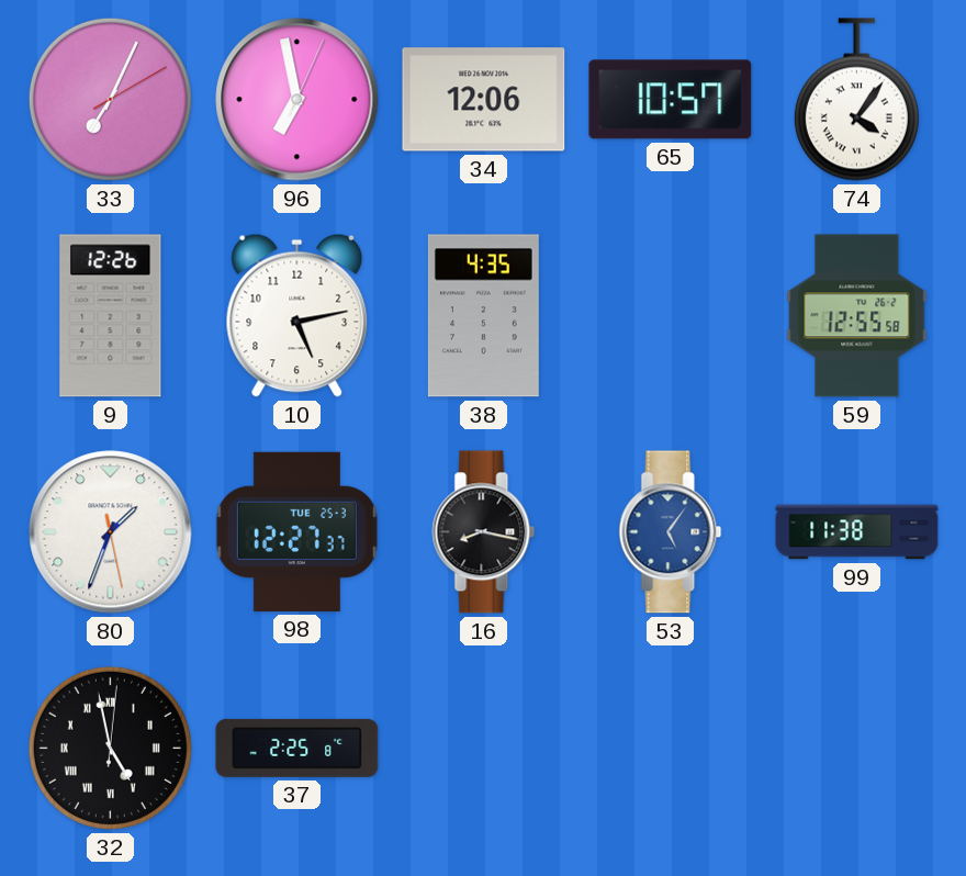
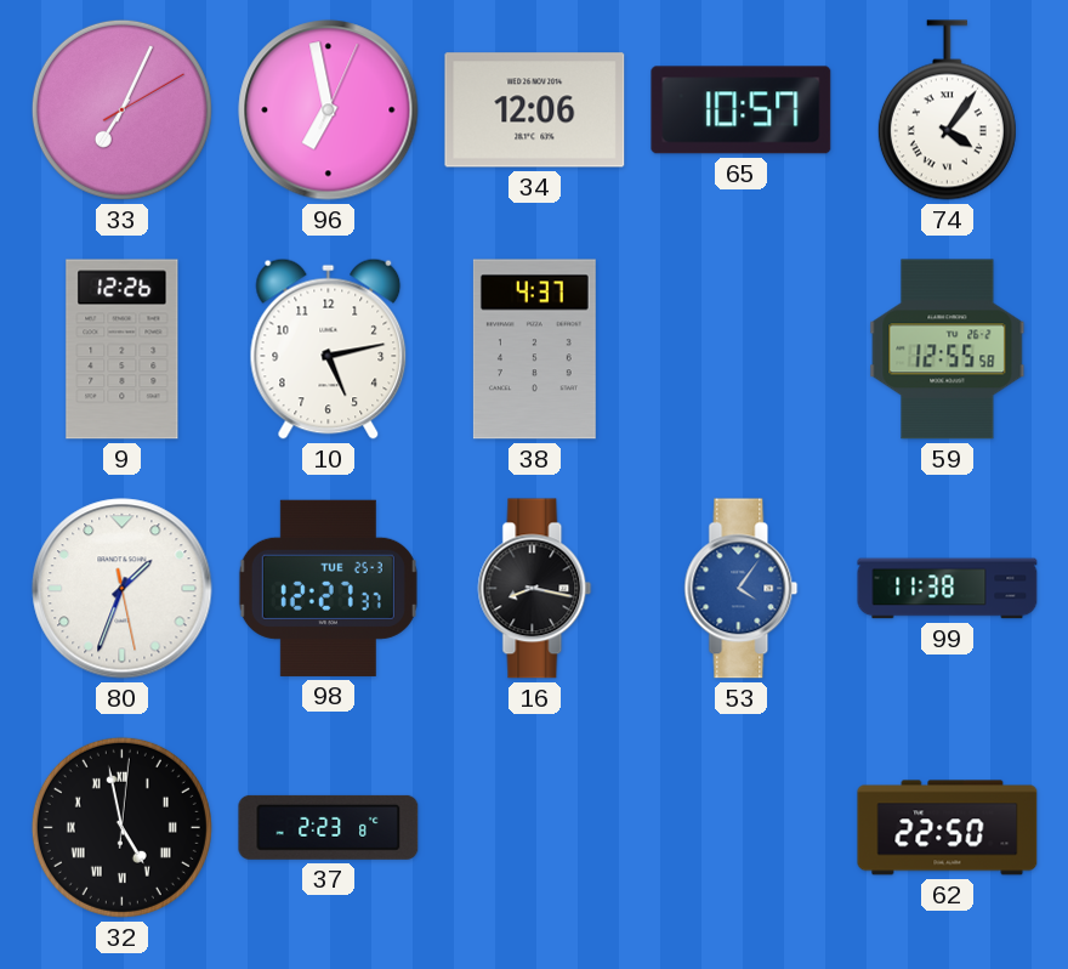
38: 4:35 -> 4:37 (534, 350)
53: 5:06 -> 4:06 (742, 589)
37: 2:25 -> 2:23 (329, 827)
62: none -> 22:50 (948, 828)
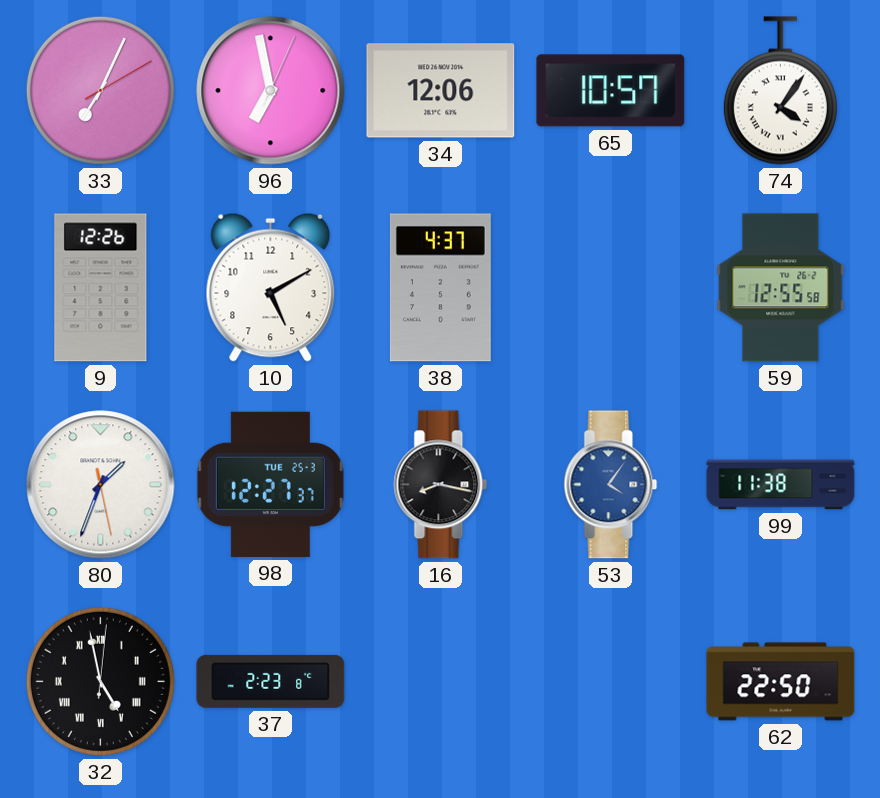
10: 5:13 -> 5:10 (271, 287)
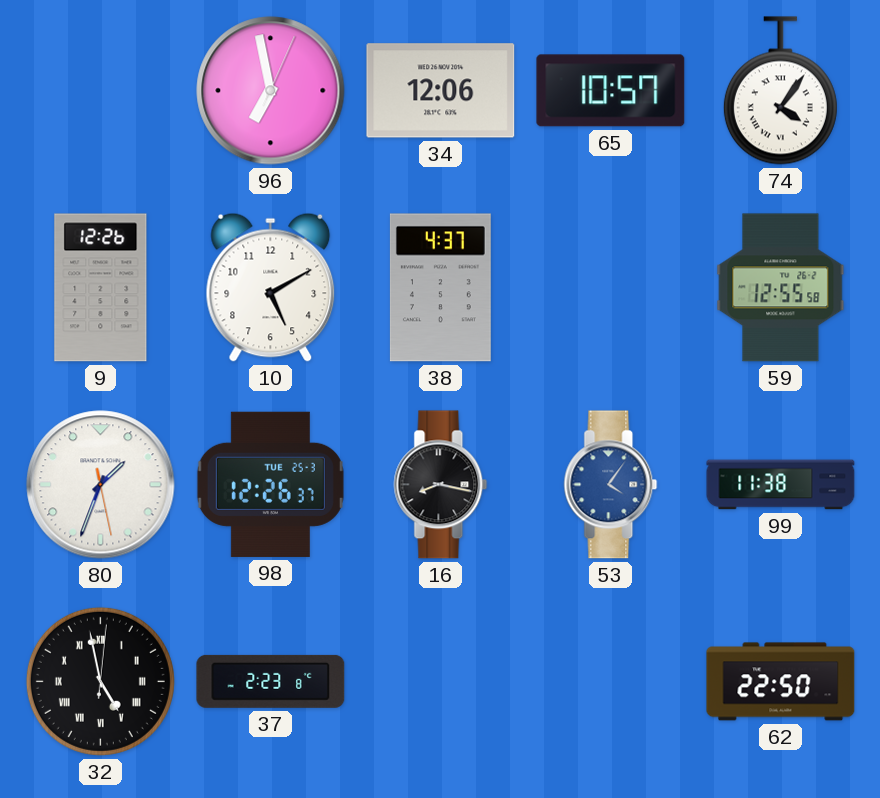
33: 7:04 -> none (100, 90)
98: 12:27 -> 12:26 (270, 484)
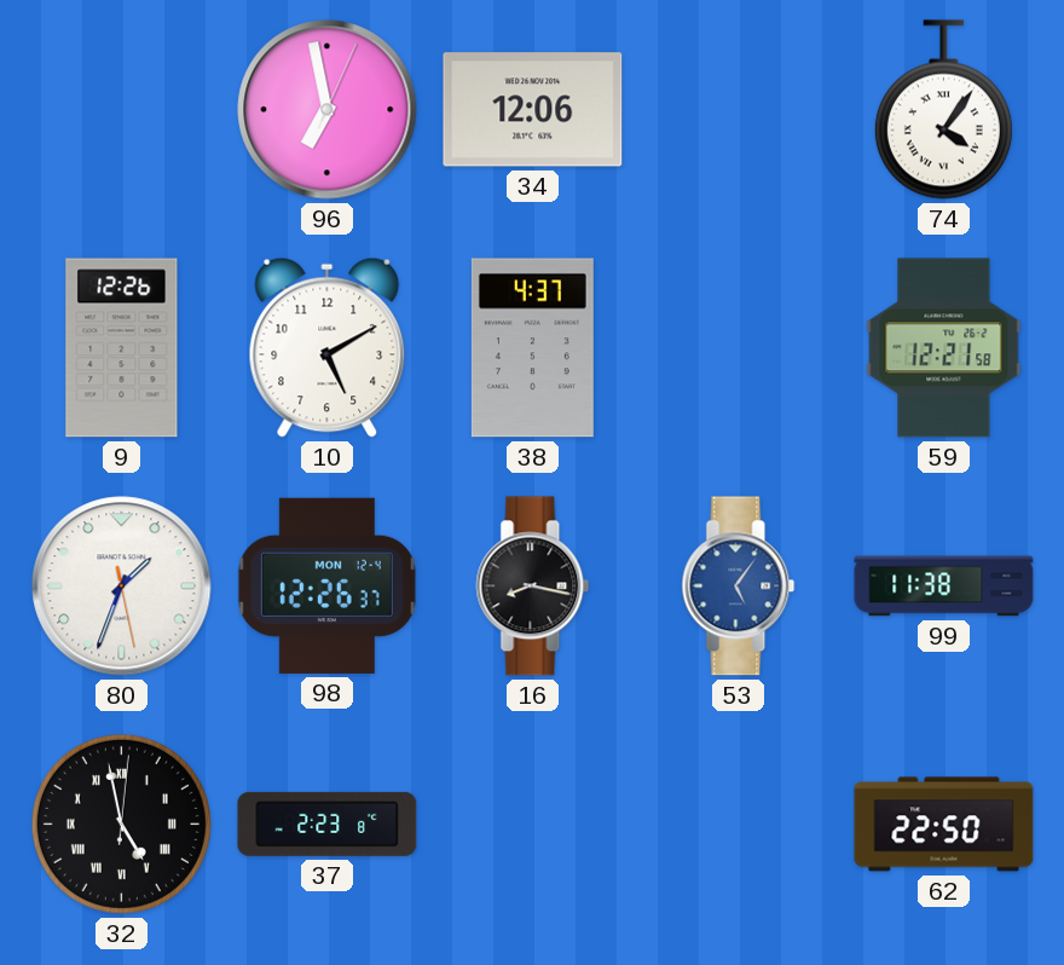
65: 10:57 -> none (611, 91)
59: 12:55 -> 12:21 (944, 348)
98 date: TUE 25-3 -> MON 12-4 (326, 585)
53: 4:06 -> 5:06 (739, 586)
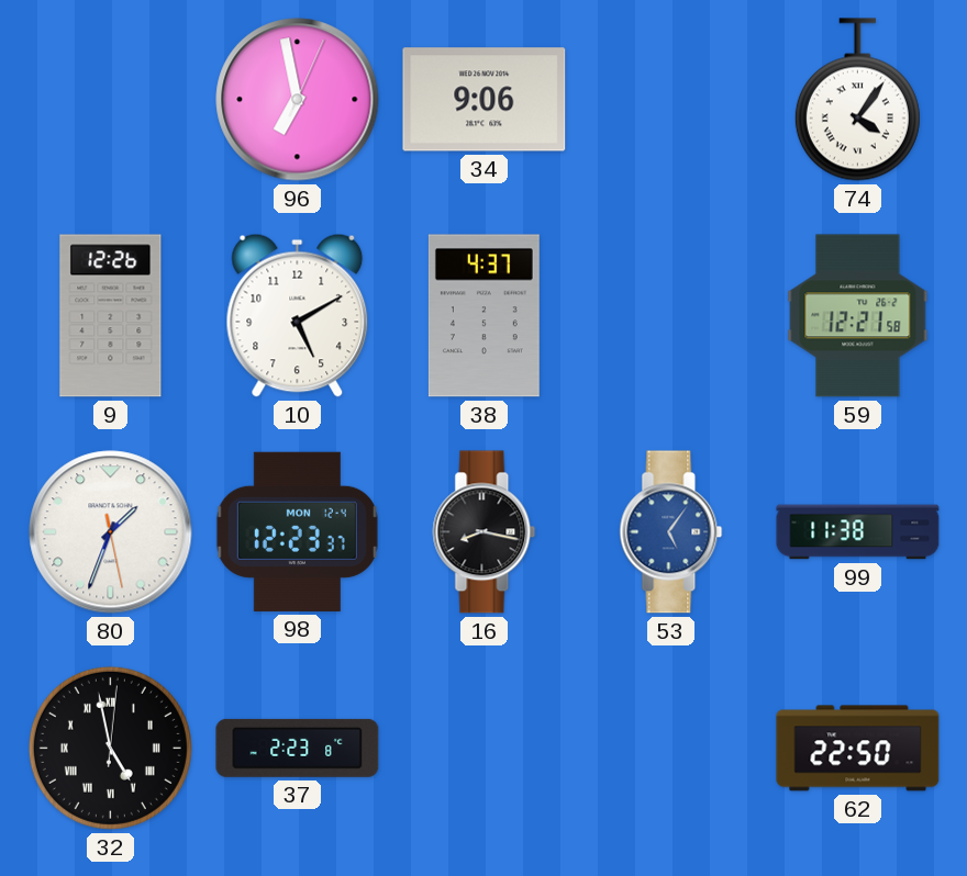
34: 12:06 -> 9:06 (485, 100)
98: 12:26 -> 12:23 (297, 531)
